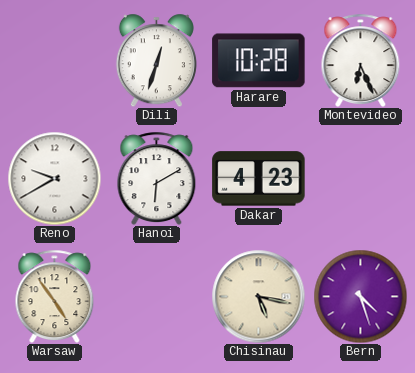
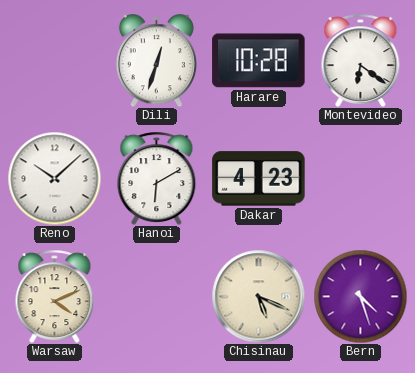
Montevideo: 6:26 -> 6:21 (361, 60)
Reno: 9:40 -> 10:08 (54, 178)
Warsaw: 4:54 -> 4:11 (55, 296)
Chisinau: 5:17 -> 5:19 (258, 296)
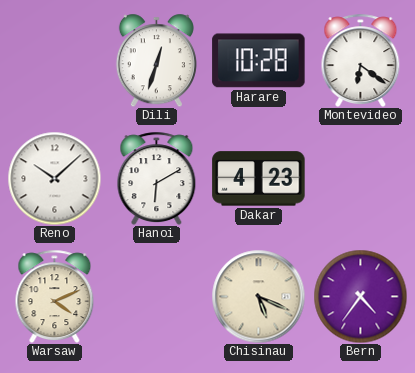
Bern: 4:27 -> 4:36 (360, 296)
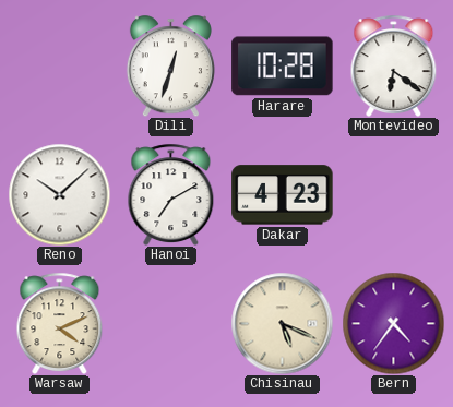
Hanoi: 6:10 -> 7:10 (171, 194)
